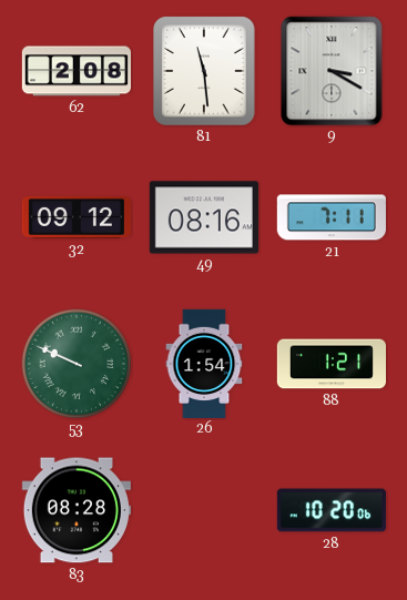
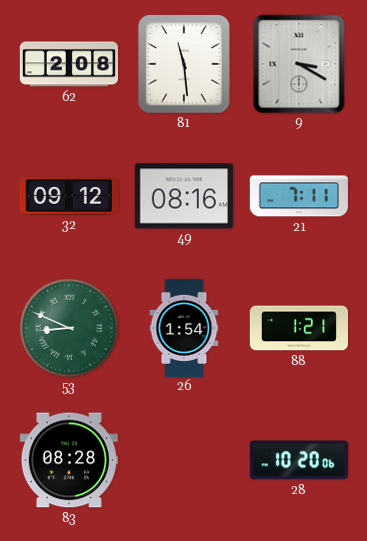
53: 9:49 -> 8:49 (69, 328)
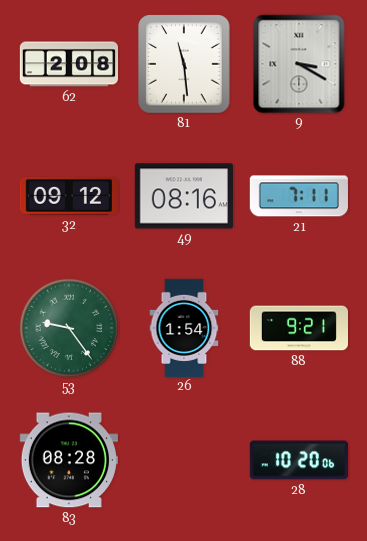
53: 8:49 -> 9:24 (69, 328)
88: 1:21 -> 9:21 (298, 328)
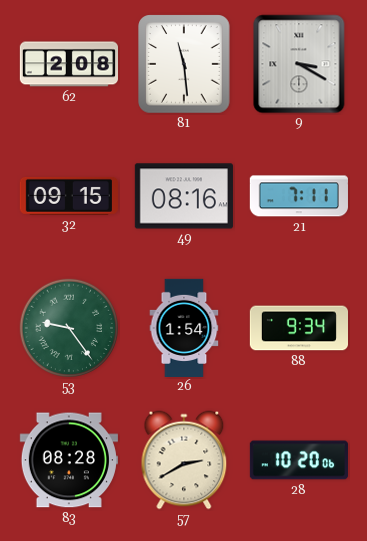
32: 09:12 -> 09:15 (69, 196)
88: 9:21 -> 9:34 (298, 328)
57: none -> 2:40 (184, 460)
